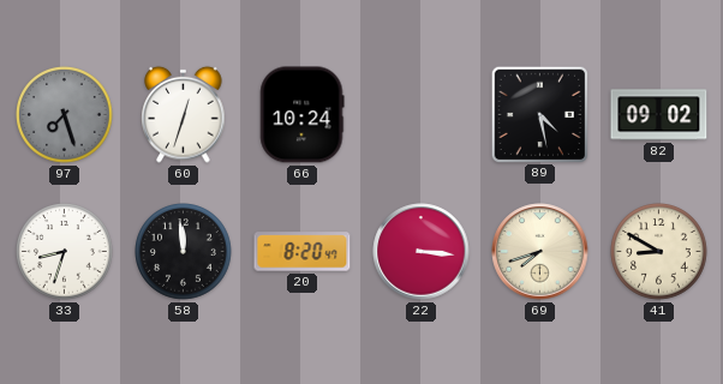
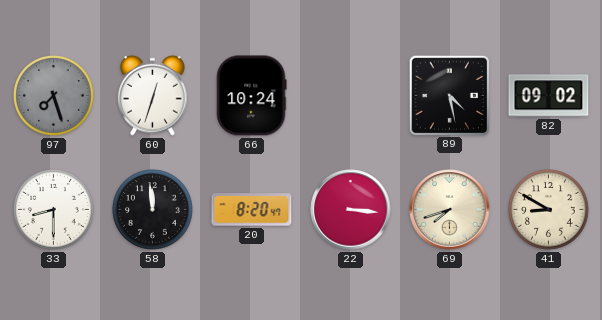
33: 8:33 -> 8:30 (54, 210)
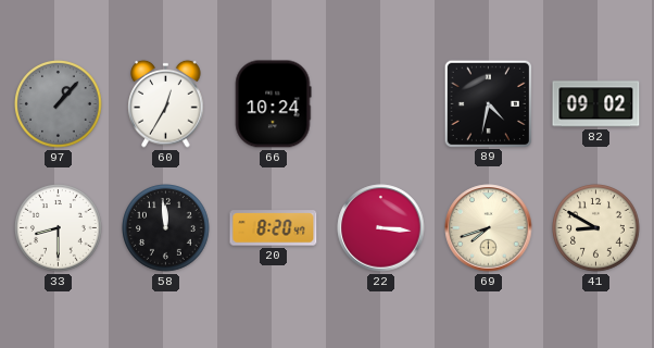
97: 7:27 -> 1:07 (59, 104)
60: 12:33 -> 12:35 (166, 103)
89: 4:28 -> 4:32 (488, 103)
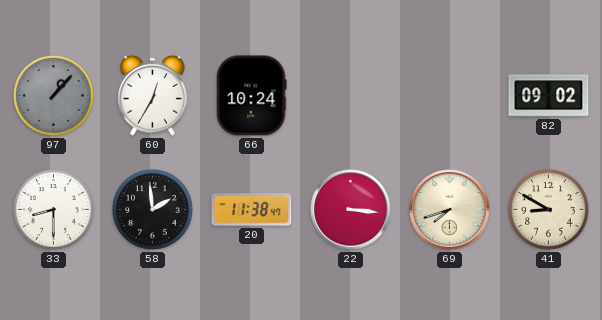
89: 4:32 -> none (488, 103)
58: 11:59 -> 1:59 (153, 210)
20: 8:20 -> 11:38 (252, 210)
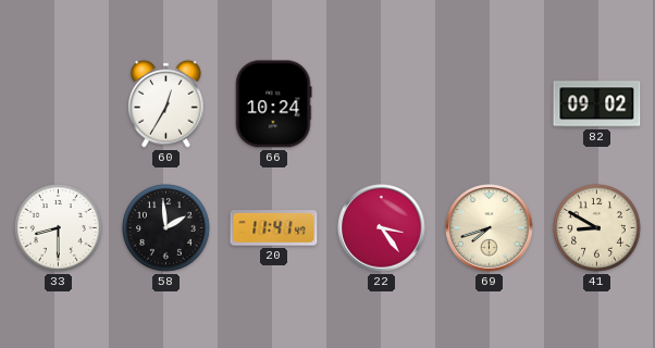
97: 1:07 -> none (54, 96)
20: 11:38 -> 11:41 (274, 228)
22: 3:16 -> 3:24 (382, 228)
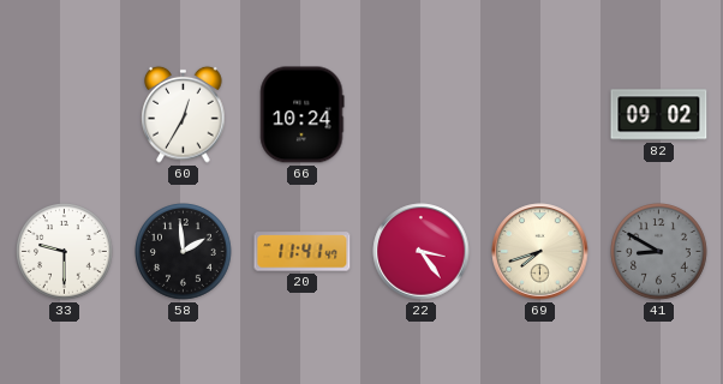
33: 8:30 -> 9:30 (65, 252)
41 dial: cream -> grey (659, 252)
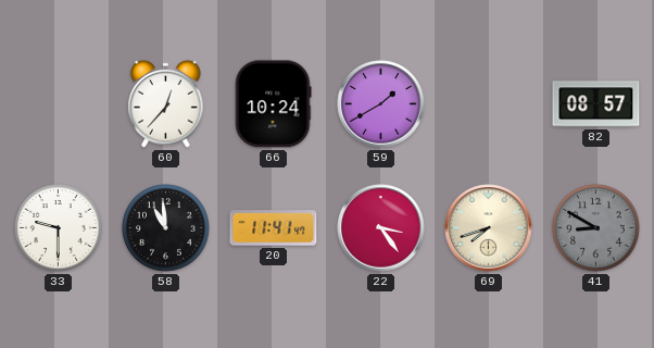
60: 12:35 -> 12:37 (166, 103)
59: none -> 1:40 (381, 104)
82: 09:02 -> 08:57 (596, 104)
58: 1:59 -> 10:59 (166, 228)
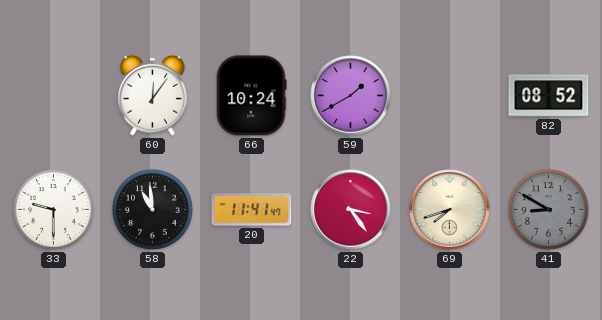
60: 12:37 -> 12:06 (153, 95)
82: 08:57 -> 08:52 (549, 96)
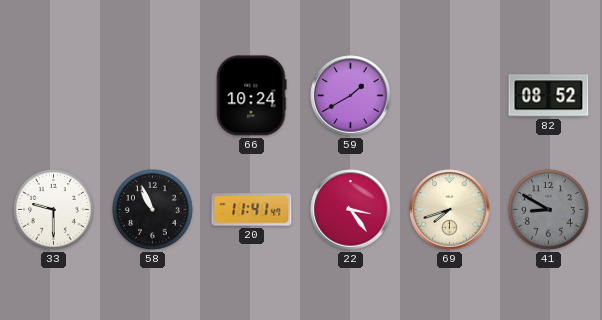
60: 12:06 -> none (153, 95)
58: 10:59 -> 10:56 (153, 210)
